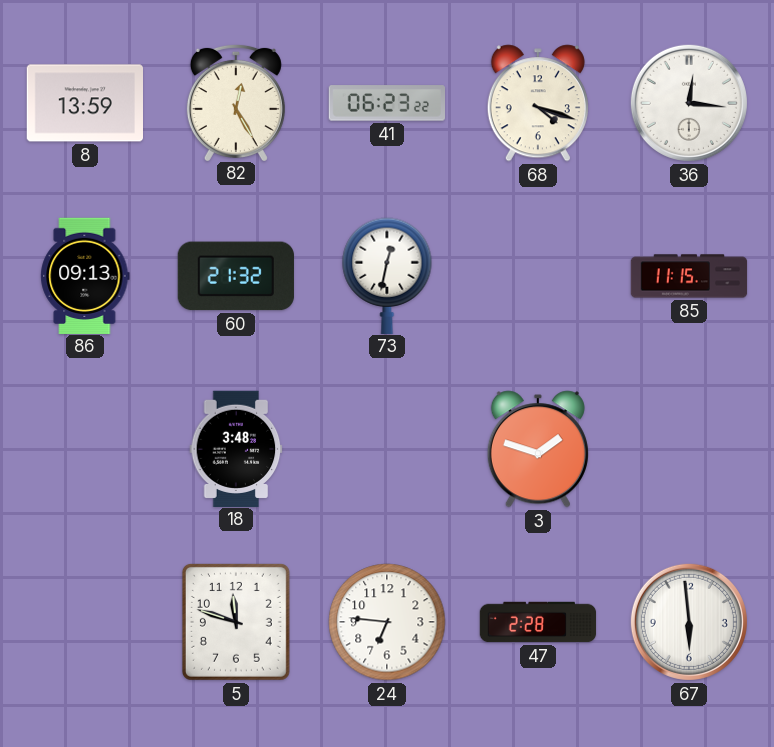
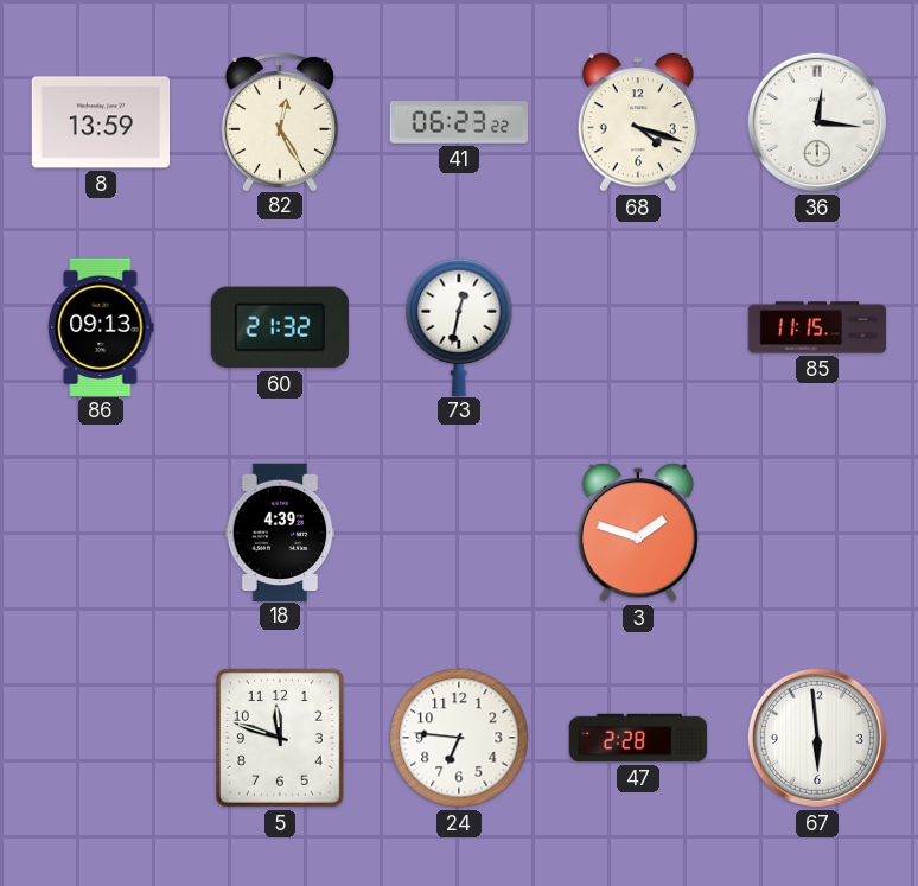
18: 3:48 -> 4:39 (280, 531)
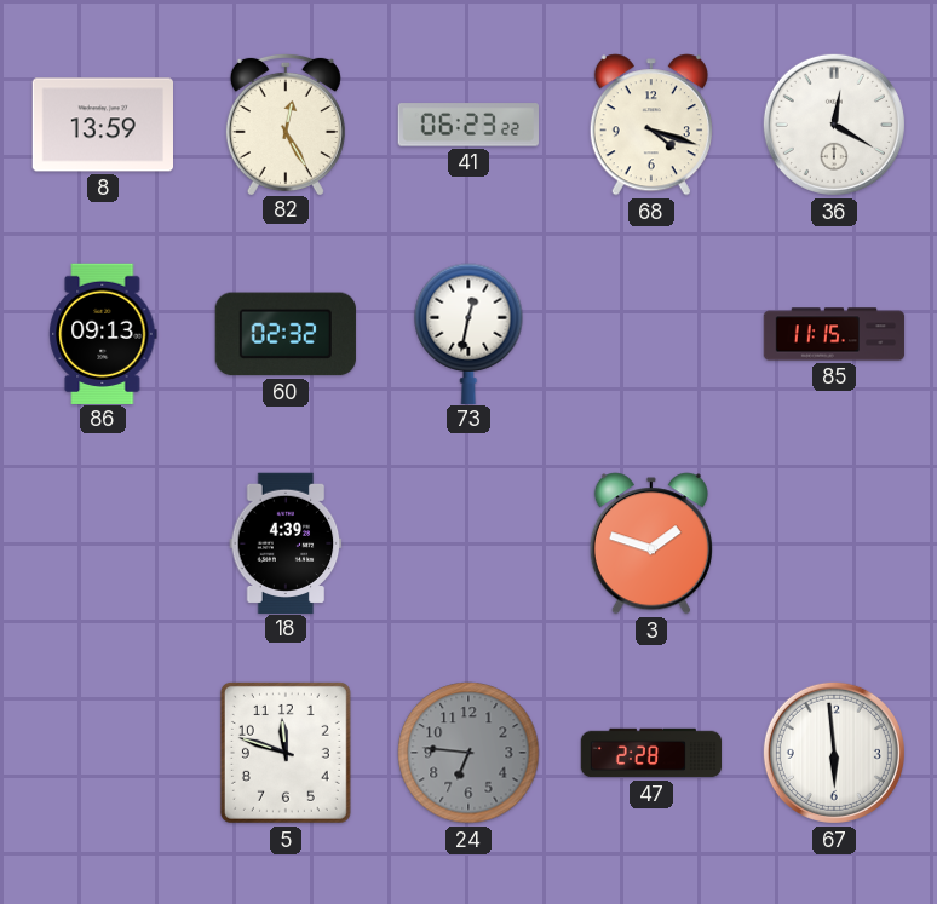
36: 12:16 -> 12:20 (834, 125)
60: 21:32 -> 02:32 (286, 334)
24 dial: white -> grey (469, 753)
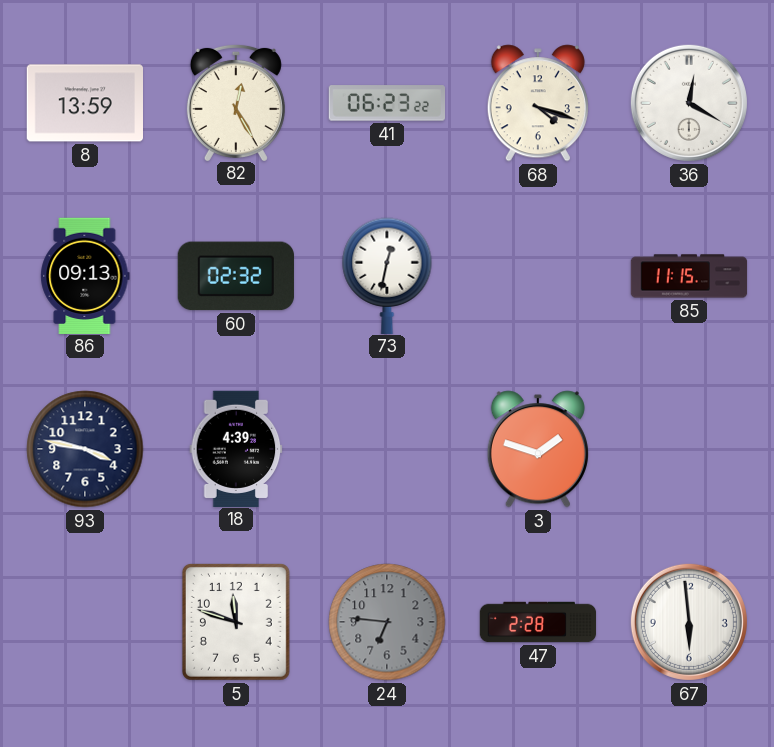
93: none -> 3:47 (85, 449)
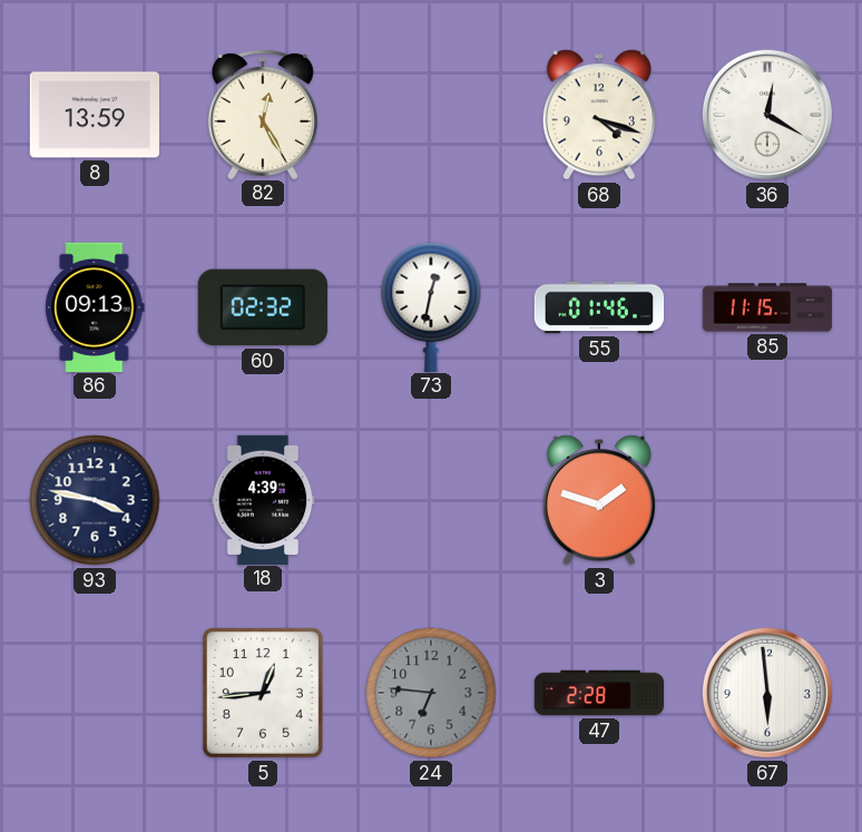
41: 06:23 -> none (386, 103)
55: none -> 01:46 (599, 307)
5: 11:48 -> 12:44 (263, 693)
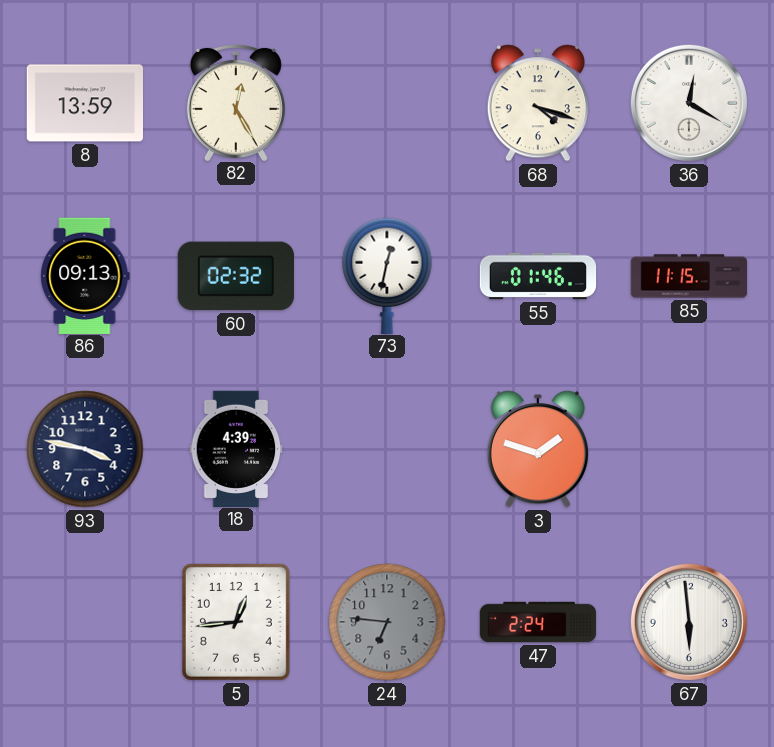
47: 2:28 -> 2:24 (538, 622)
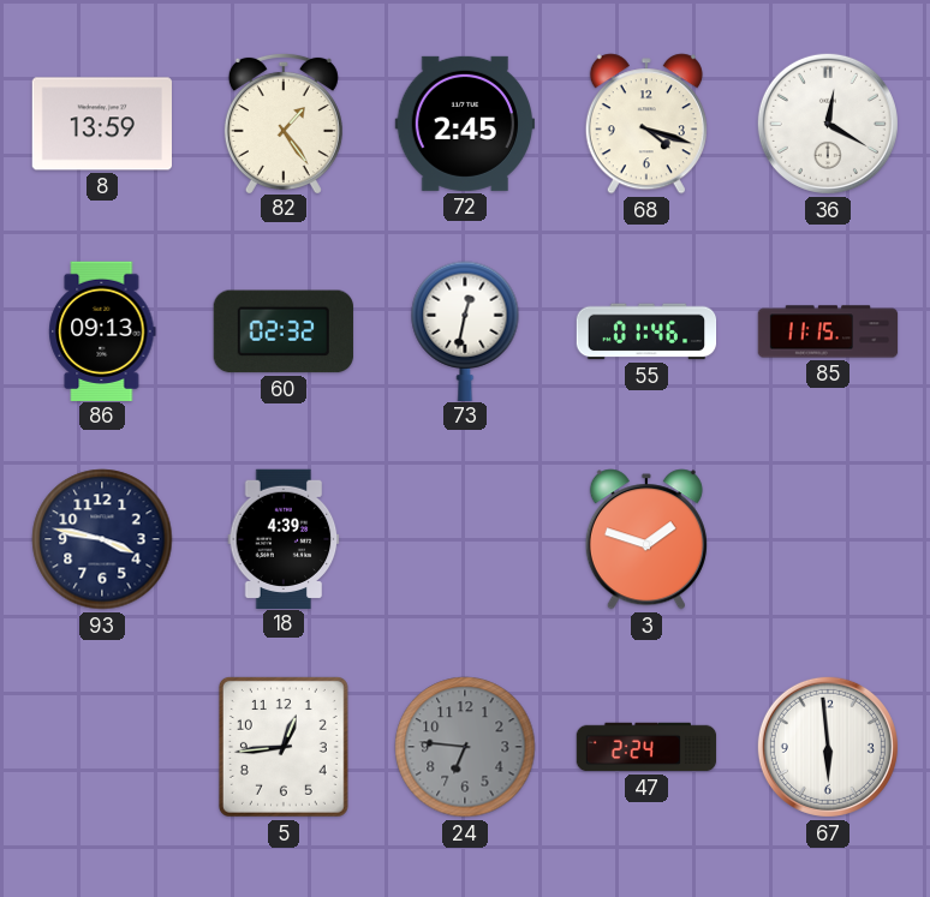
82: 12:25 -> 1:24 (284, 122)
72: none -> 2:45 (464, 124)
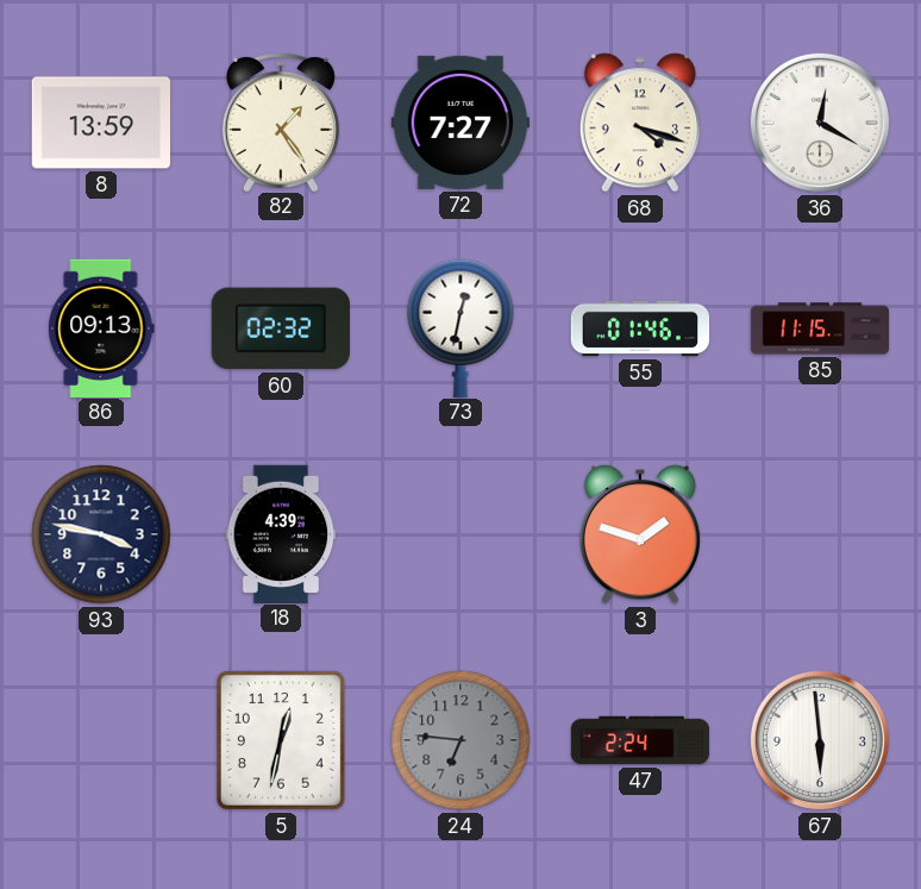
72: 2:45 -> 7:27 (459, 123)
5: 12:44 -> 12:32 (281, 740)
